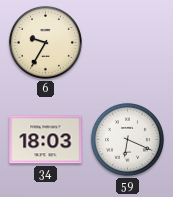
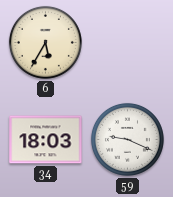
6: 9:35 -> 5:35 (45, 42)
59: 6:19 -> 9:19 (127, 139)
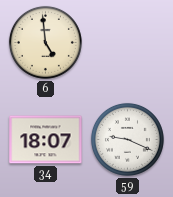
6: 5:35 -> 4:59 (45, 42)
34: 18:03 -> 18:07 (46, 140)
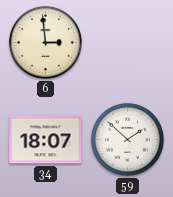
6: 4:59 -> 2:59 (45, 42)
59: 9:19 -> 1:52 (127, 139)
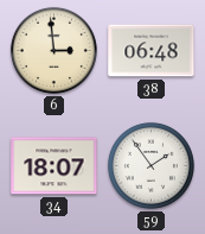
38: none -> 06:48 (152, 51)
59: 1:52 -> 1:54 (150, 165)
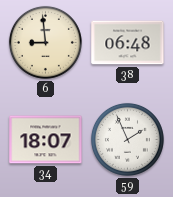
6: 2:59 -> 8:59 (45, 42)
59: 1:54 -> 1:56 (127, 139)
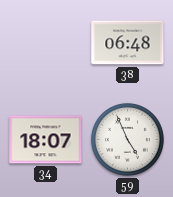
6: 8:59 -> none (45, 42)
59: 1:56 -> 4:56 (127, 139)
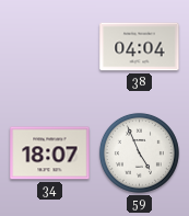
38: 06:48 -> 04:04 (140, 47)
